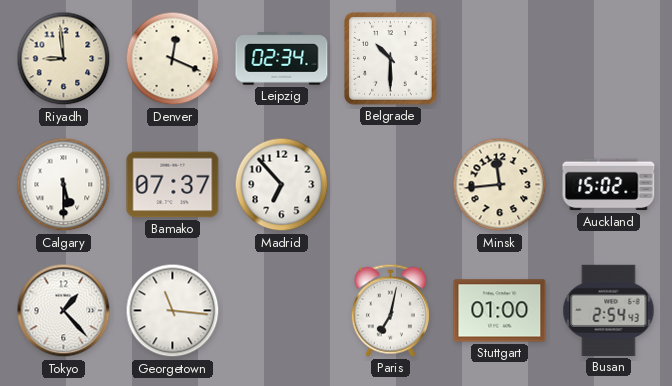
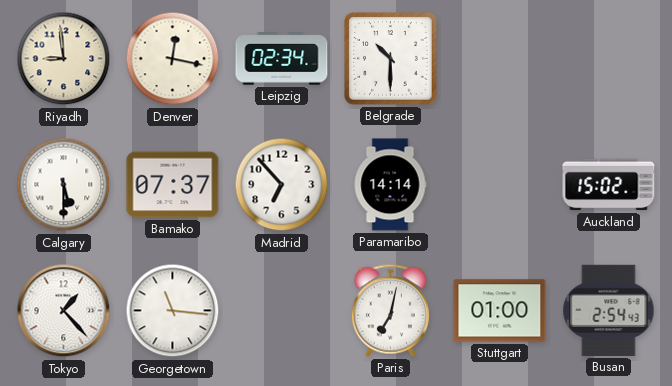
Denver: 12:19 -> 12:17 (173, 59)
Paramaribo: none -> 14:14 (390, 185)
Minsk: 11:44 -> none (500, 185)
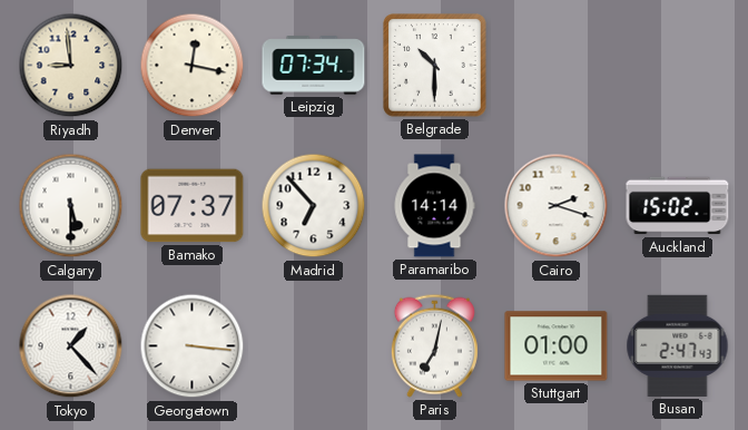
Leipzig: 02:34 -> 07:34 (314, 66)
Cairo: none -> 2:18 (557, 206)
Georgetown: 11:16 -> 3:16 (193, 346)
Busan: 2:54 -> 2:47 (678, 345)
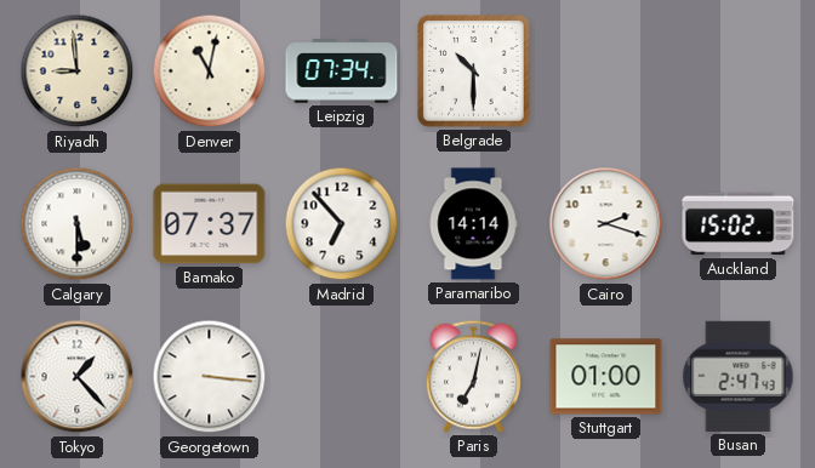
Denver: 12:17 -> 11:02 (210, 72)
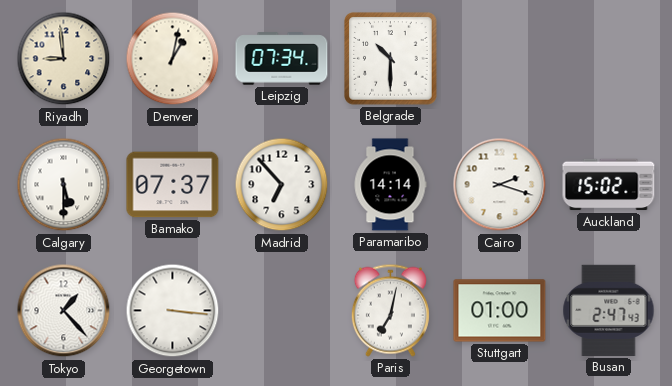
Denver: 11:02 -> 1:02 (173, 59)
